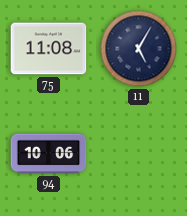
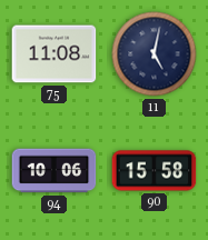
11: 5:05 -> 5:02 (155, 54)
90: none -> 15:58 (155, 171)
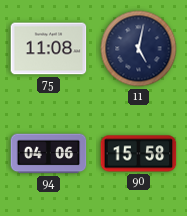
94: 10:06 -> 04:06 (49, 154)
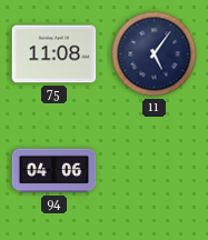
11: 5:02 -> 5:06 (155, 54)
90: 15:58 -> none (139, 154)
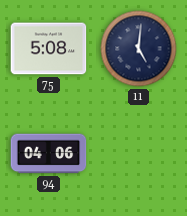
75: 11:08 -> 5:08 (49, 49)
11: 5:06 -> 5:01 (139, 49)
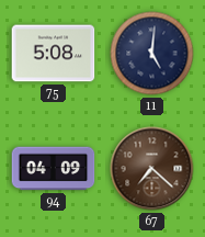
94: 04:06 -> 04:09 (54, 169)
67: none -> 7:22 (152, 169)
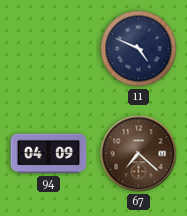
75: 5:08 -> none (54, 54)
11: 5:01 -> 4:49 (139, 49)
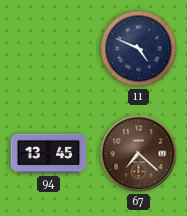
94: 04:09 -> 13:45 (49, 154)
